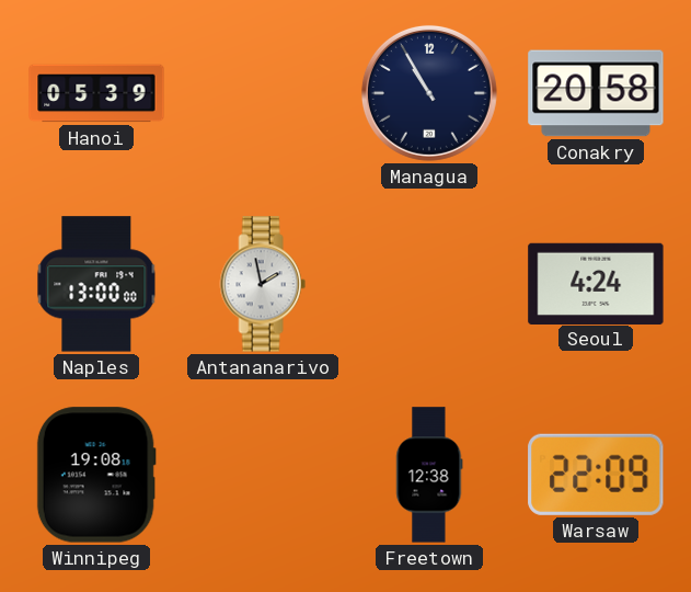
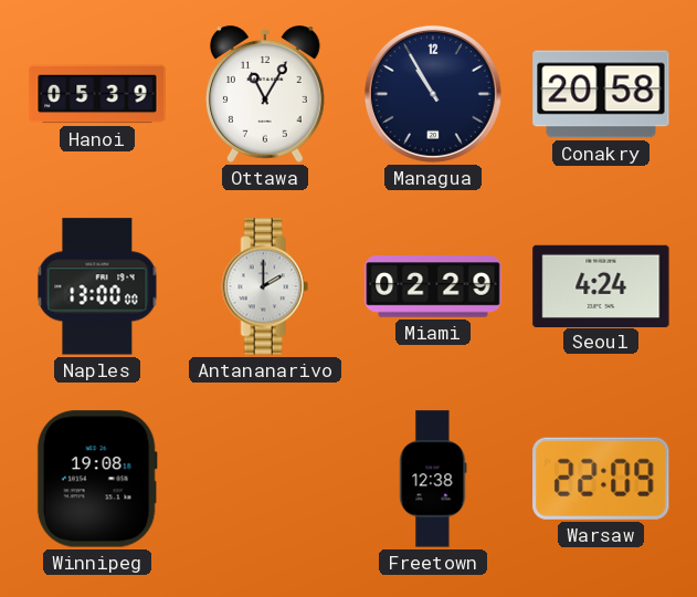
Ottawa: none -> 11:05 (265, 94)
Antananarivo: 1:58 -> 2:00 (265, 286)
Miami: none -> 02:29 (433, 286)
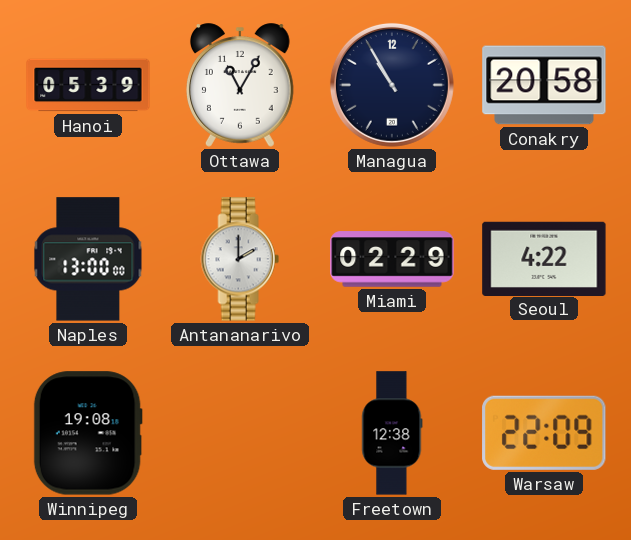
Seoul: 4:24 -> 4:22 (544, 258)
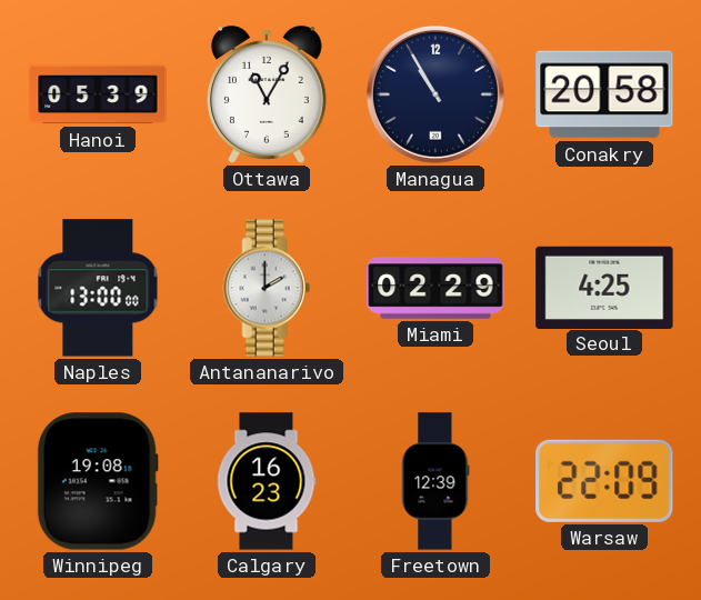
Seoul: 4:22 -> 4:25 (604, 287)
Calgary: none -> 16:23 (267, 481)
Freetown: 12:38 -> 12:39 (435, 481)
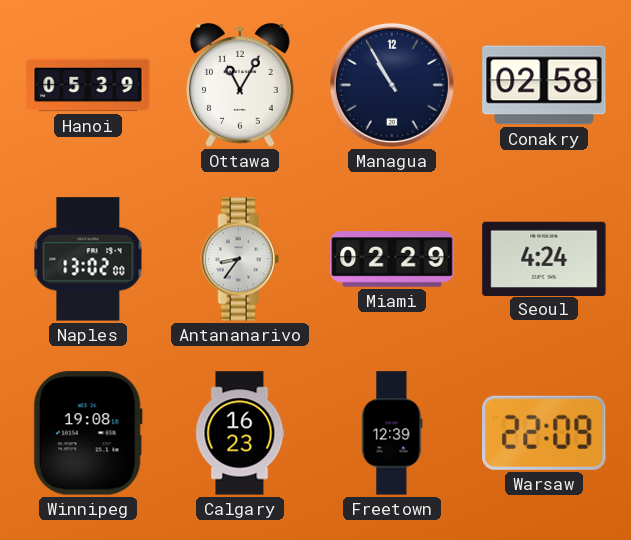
Conakry: 20:58 -> 02:58 (544, 85)
Naples: 13:00 -> 13:02 (88, 259)
Antananarivo: 2:00 -> 8:36 (240, 259)
Seoul: 4:25 -> 4:24 (544, 258)
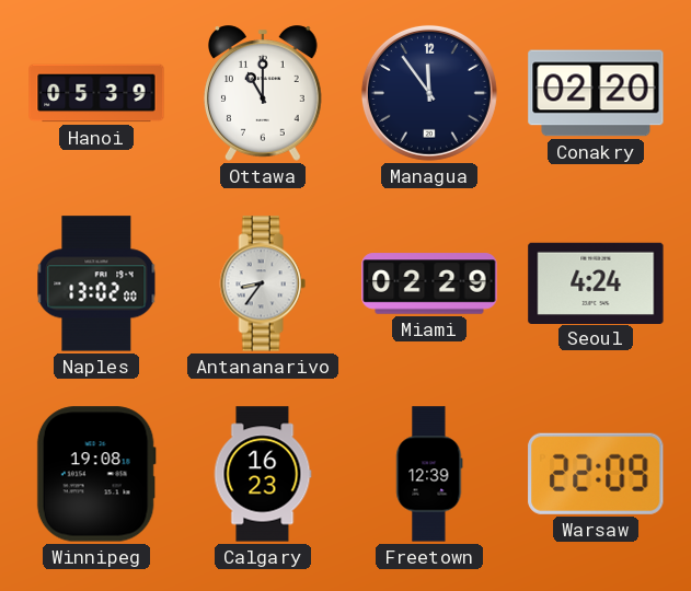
Ottawa: 11:05 -> 11:00 (263, 93)
Managua: 10:55 -> 11:54 (429, 93)
Conakry: 02:58 -> 02:20 (596, 93)
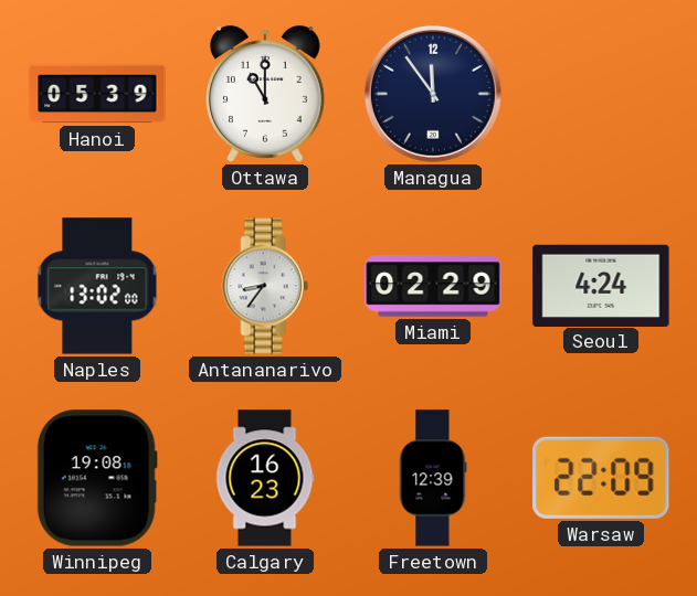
Conakry: 02:20 -> none (596, 93)
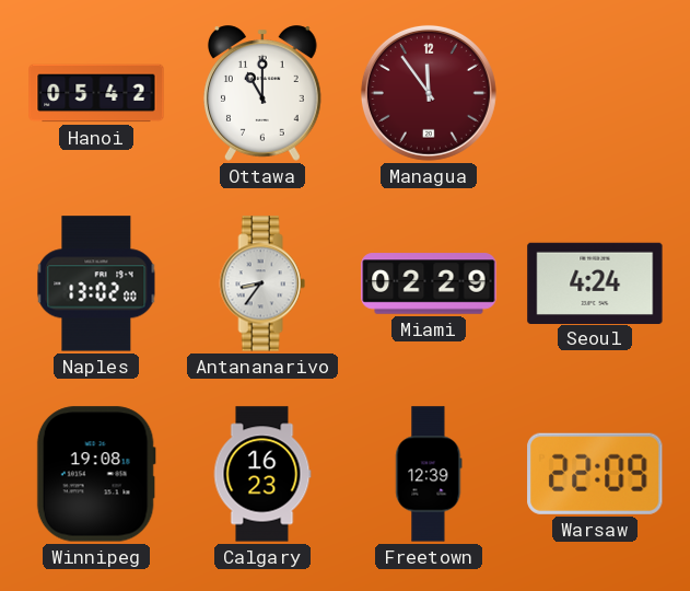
Hanoi: 05:39 -> 05:42 (96, 93)
Managua dial: navy -> burgundy (429, 93)
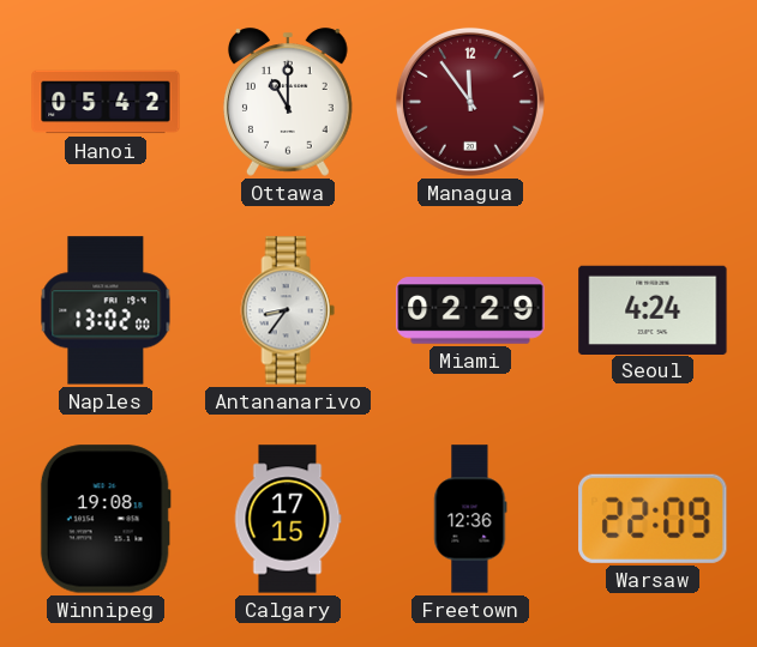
Calgary: 16:23 -> 17:15 (288, 519)
Freetown: 12:39 -> 12:36 (470, 519)
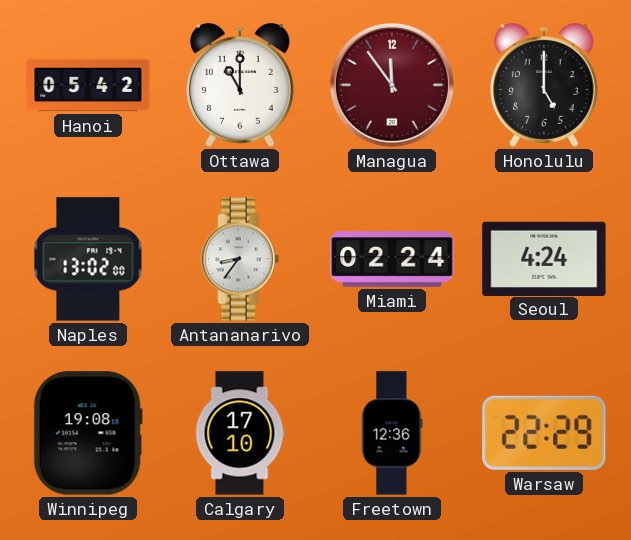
Honolulu: none -> 5:00 (544, 85)
Miami: 02:29 -> 02:24 (392, 259)
Calgary: 17:15 -> 17:10 (240, 433)
Warsaw: 22:09 -> 22:29 (544, 433)
